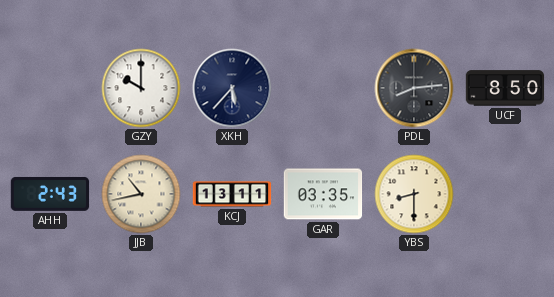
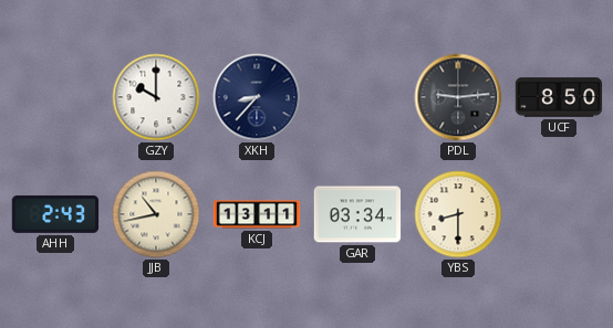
XKH: 5:37 -> 8:37 (257, 97)
PDL: 8:14 -> 9:14 (458, 97)
GAR: 03:35 -> 03:34 (357, 214)
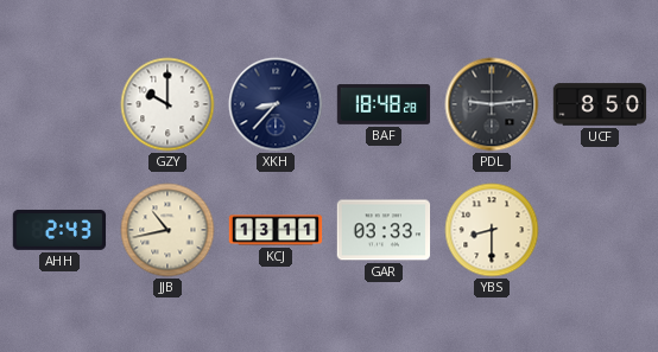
BAF: none -> 18:48 (384, 104)
GAR: 03:34 -> 03:33 (384, 230)
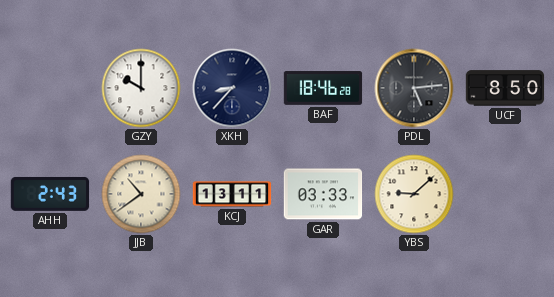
BAF: 18:48 -> 18:46 (323, 88)
PDL: 9:14 -> 5:14 (414, 88)
JJB: 10:43 -> 10:39 (141, 194)
YBS: 8:30 -> 9:08 (414, 194)
